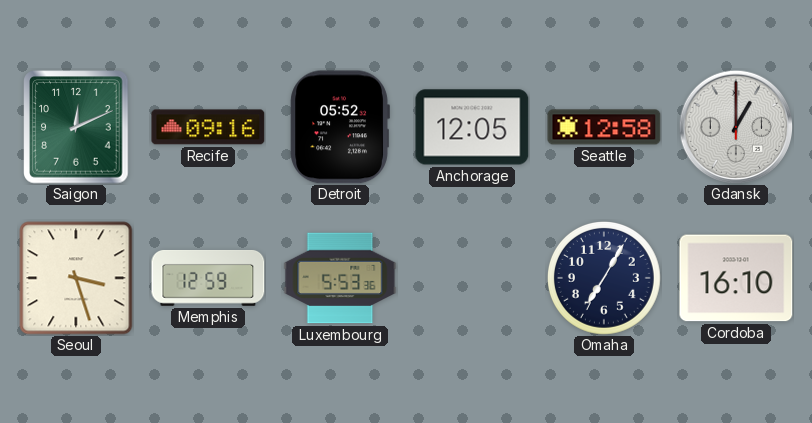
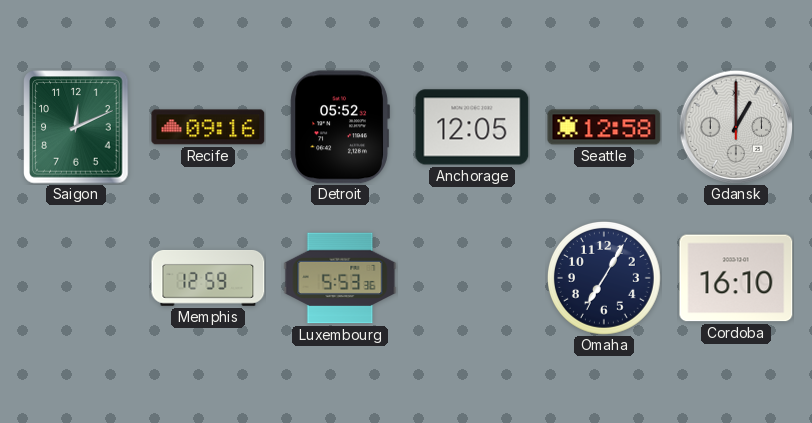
Seoul: 3:27 -> none (76, 278)
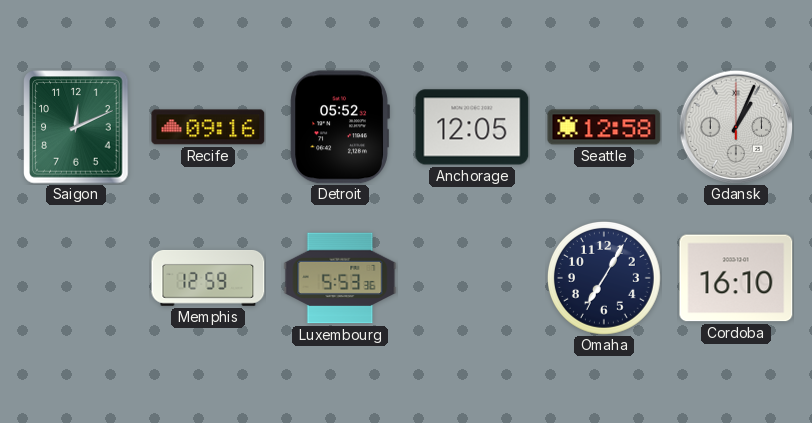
Gdansk: 1:00 -> 1:04 (736, 127)
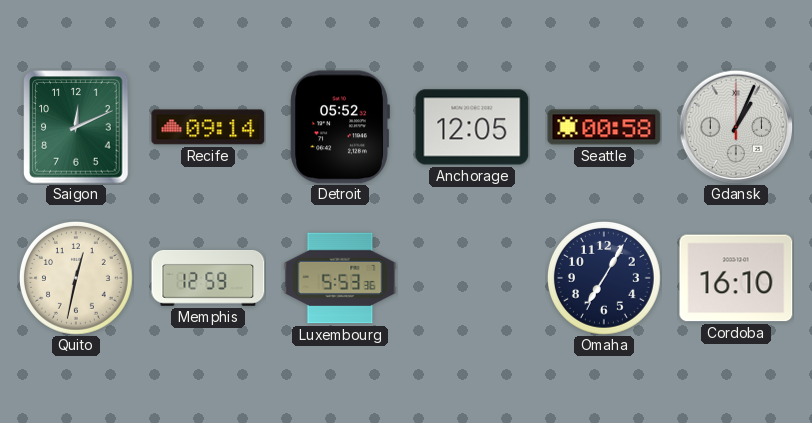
Recife: 09:16 -> 09:14 (208, 127)
Seattle: 12:58 -> 00:58 (604, 127)
Quito: none -> 12:32 (77, 279)
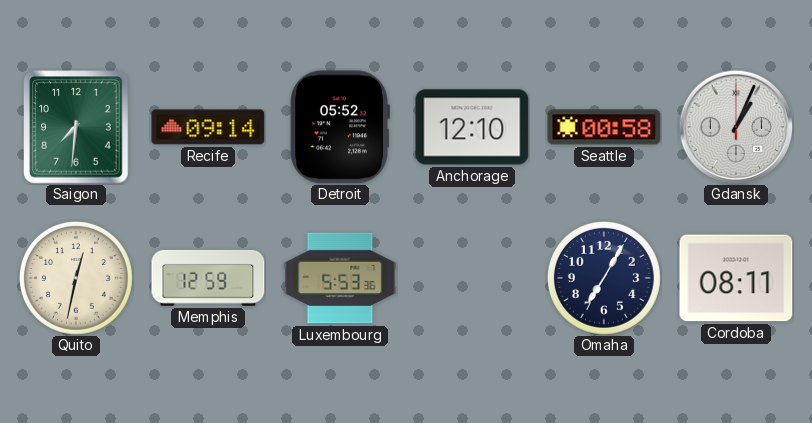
Saigon: 12:11 -> 7:31 (76, 127)
Anchorage: 12:05 -> 12:10 (472, 127)
Cordoba: 16:10 -> 08:11 (736, 278)
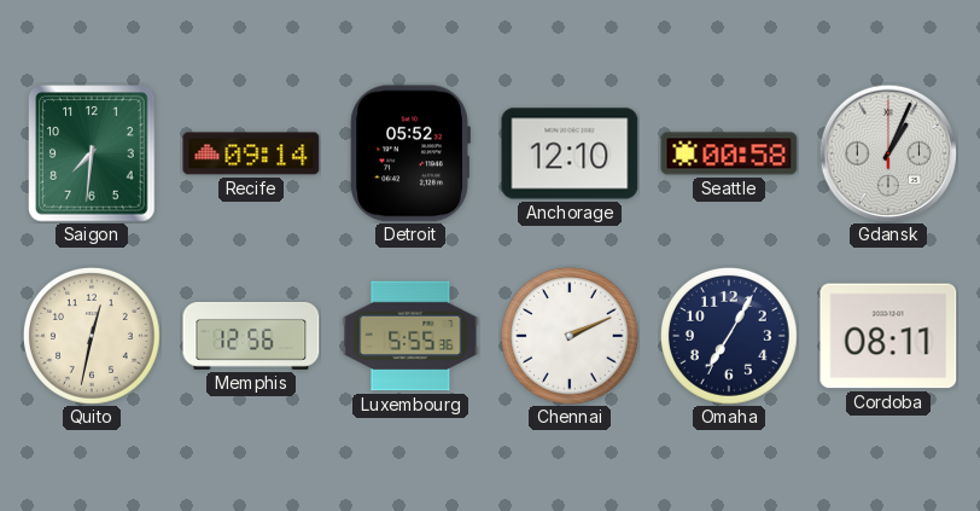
Memphis: 12:59 -> 12:56 (251, 336)
Luxembourg: 5:53 -> 5:55 (410, 336)
Chennai: none -> 2:11 (571, 337)
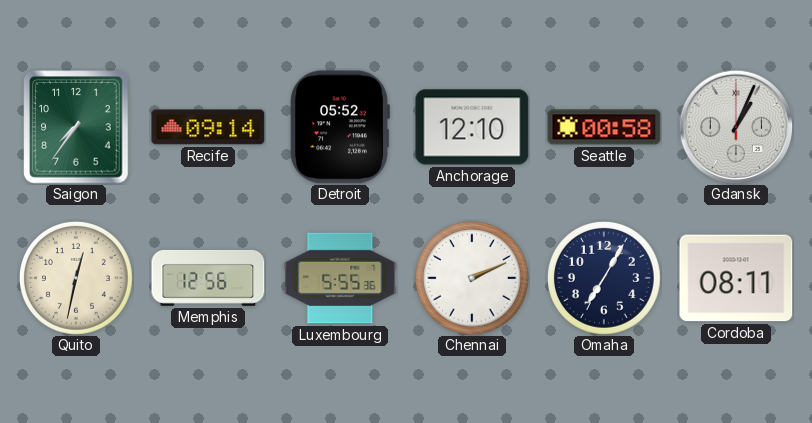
Saigon: 7:31 -> 7:36 (76, 127)
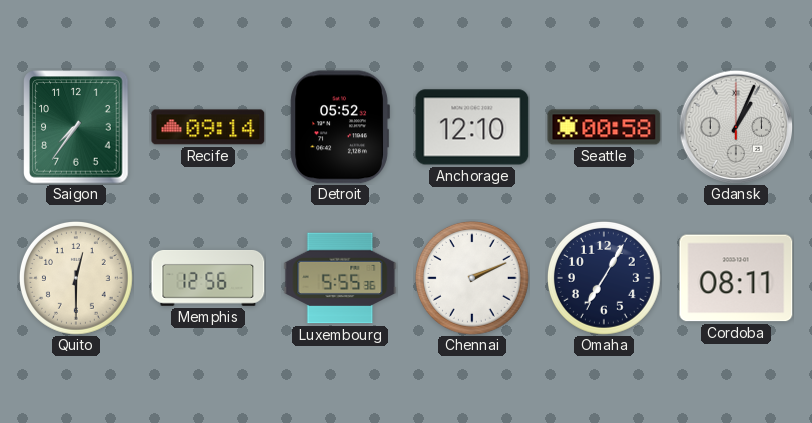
Quito: 12:32 -> 12:30 (77, 279)
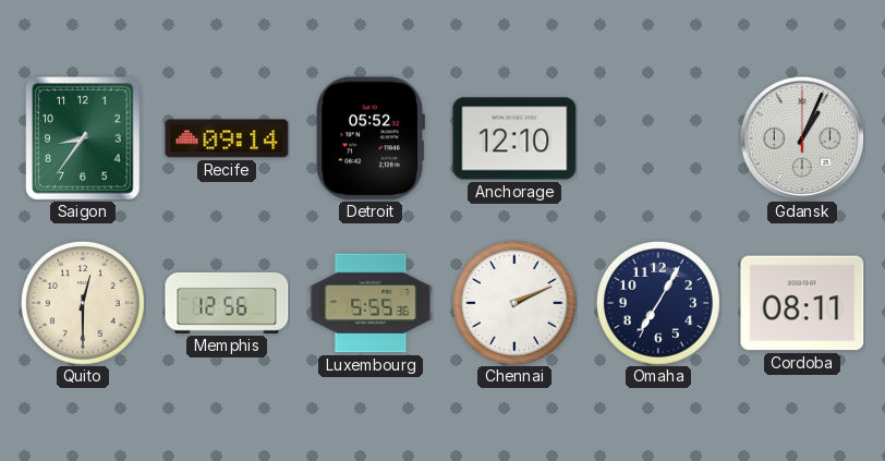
Saigon: 7:36 -> 8:36 (83, 138)
Seattle: 00:58 -> none (604, 127)
